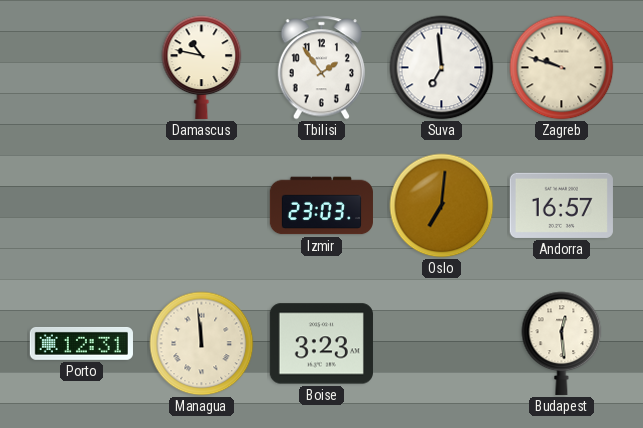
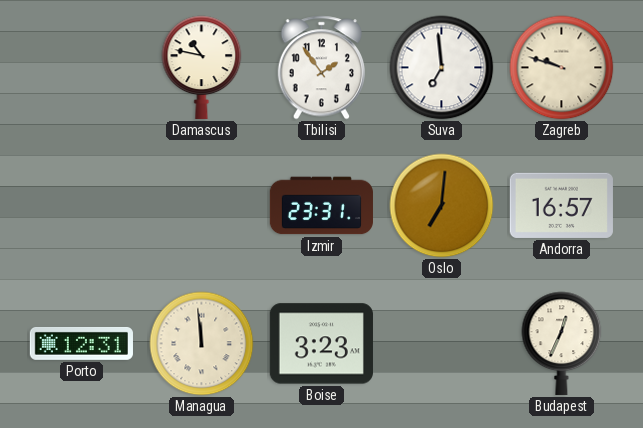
Izmir: 23:03 -> 23:31 (321, 206)
Budapest: 12:29 -> 12:34 (562, 343)
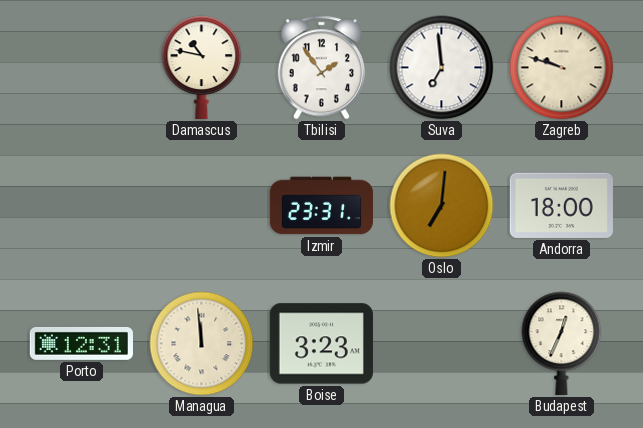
Andorra: 16:57 -> 18:00 (561, 205)
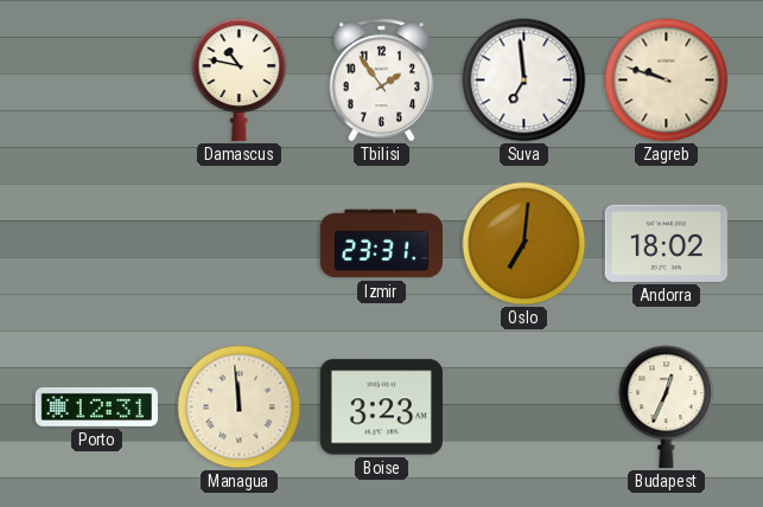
Andorra: 18:00 -> 18:02 (666, 243)
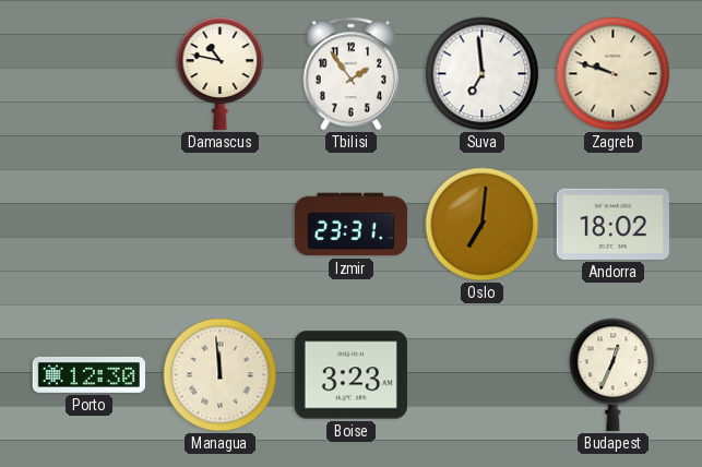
Porto: 12:31 -> 12:30 (88, 374)
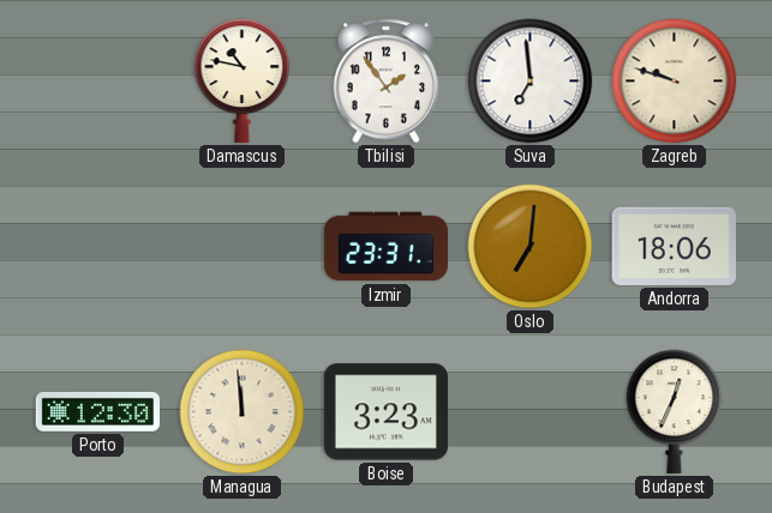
Andorra: 18:02 -> 18:06 (674, 246)
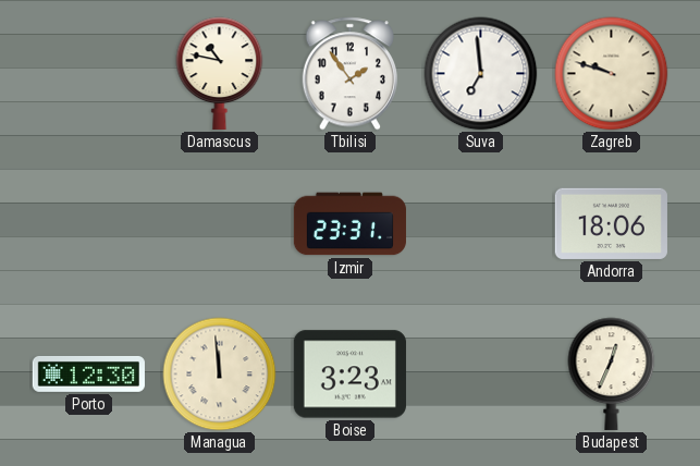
Oslo: 7:01 -> none (531, 247)
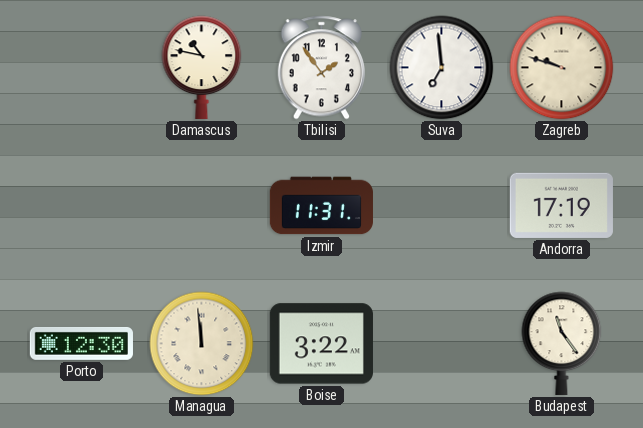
Izmir: 23:31 -> 11:31 (321, 206)
Andorra: 18:06 -> 17:19 (561, 205)
Boise: 3:23 -> 3:22 (321, 344)
Budapest: 12:34 -> 11:24 (562, 343)
